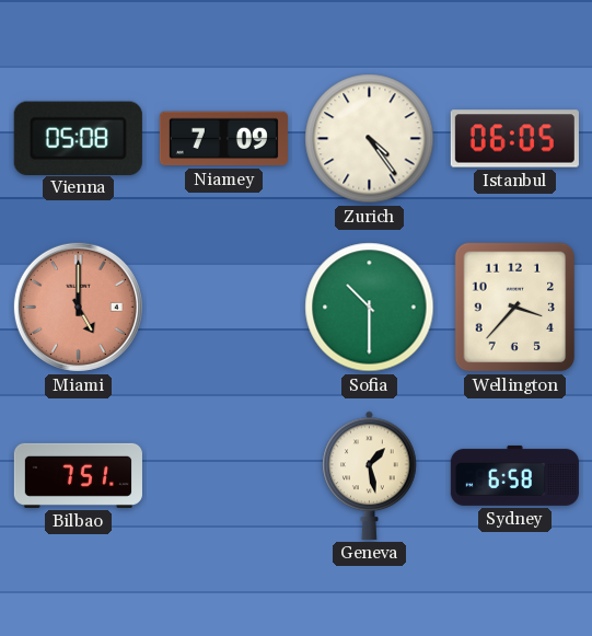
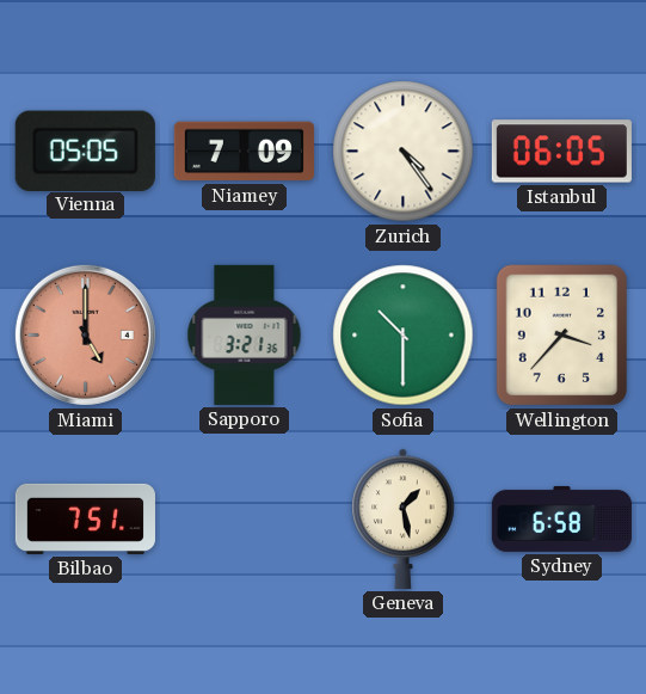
Vienna: 05:08 -> 05:05 (85, 151)
Sapporo: none -> 3:21 (245, 334)
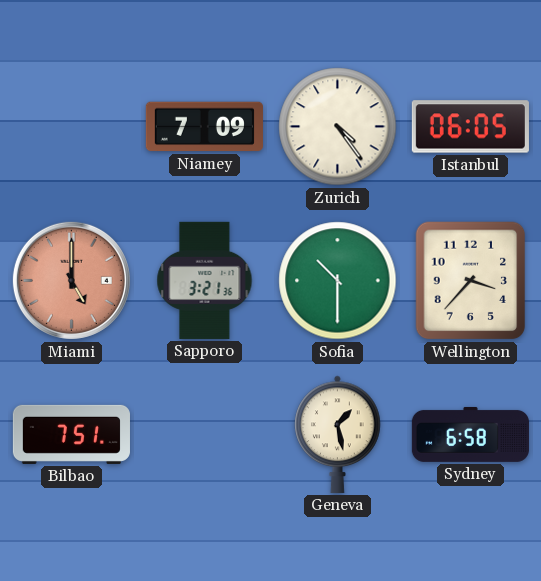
Vienna: 05:05 -> none (85, 151)
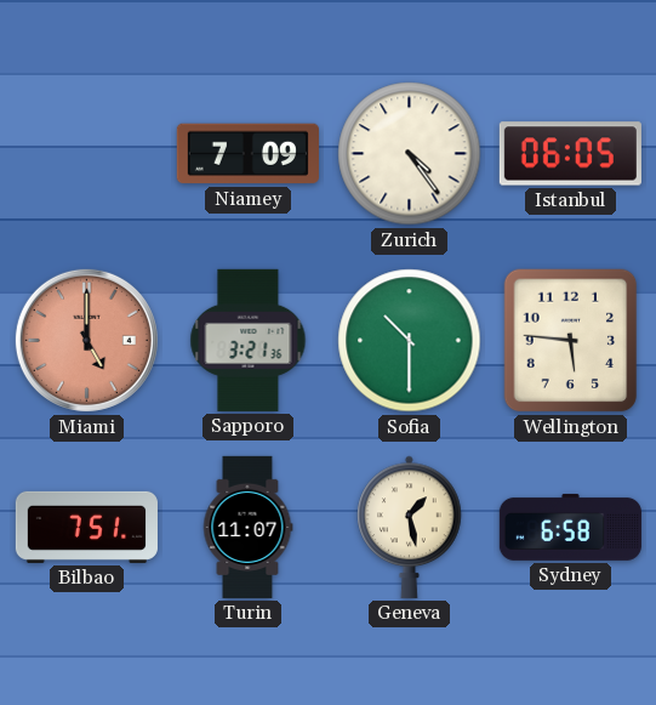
Wellington: 3:37 -> 5:46 (571, 341)
Turin: none -> 11:07 (247, 527)
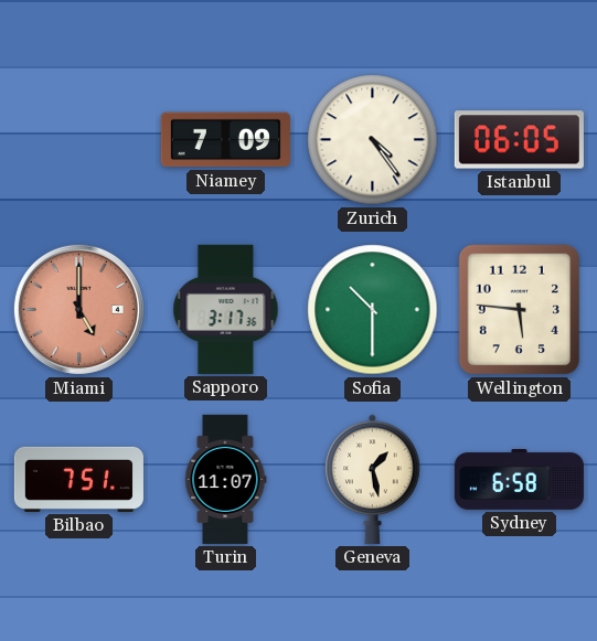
Sapporo: 3:21 -> 3:17 (226, 309)
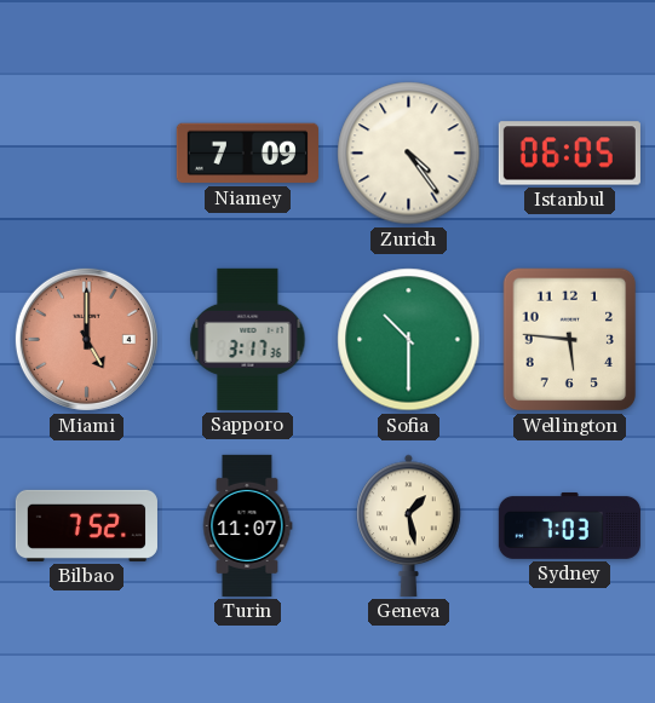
Bilbao: 7:51 -> 7:52 (86, 525)
Sydney: 6:58 -> 7:03 (569, 525)
